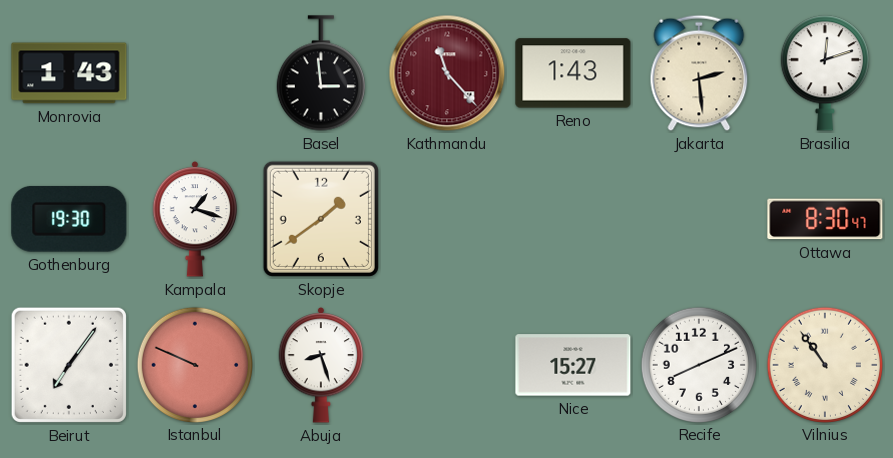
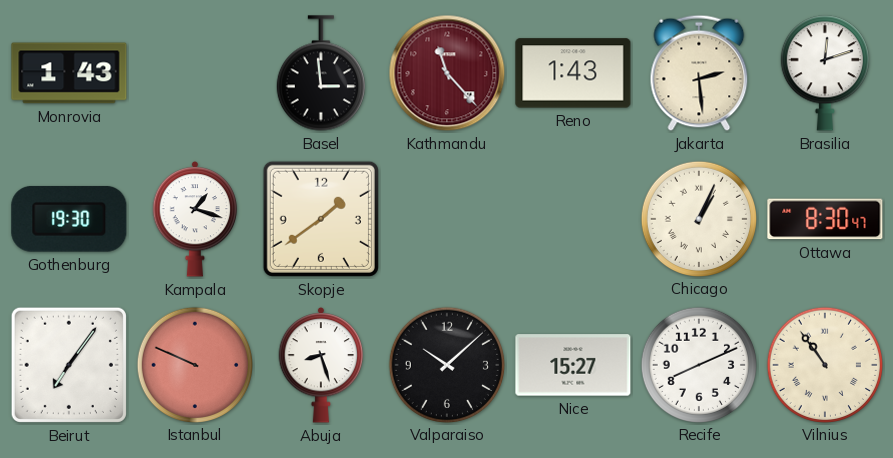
Chicago: none -> 1:04 (698, 218)
Valparaiso: none -> 10:08 (446, 364)
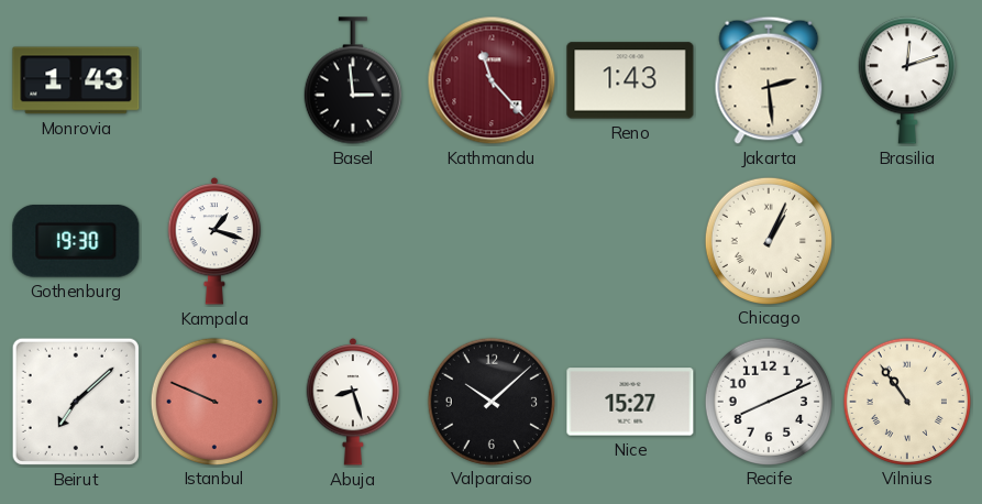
Skopje: 1:39 -> none (321, 219)
Ottawa: 8:30 -> none (825, 219)
Beirut: 7:06 -> 7:08 (76, 402)
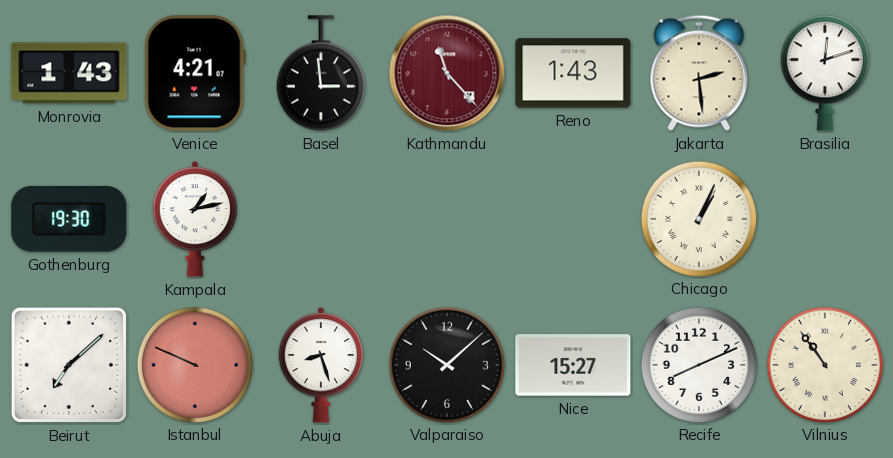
Venice: none -> 4:21 (195, 73)
Kampala: 1:18 -> 1:13 (195, 219)
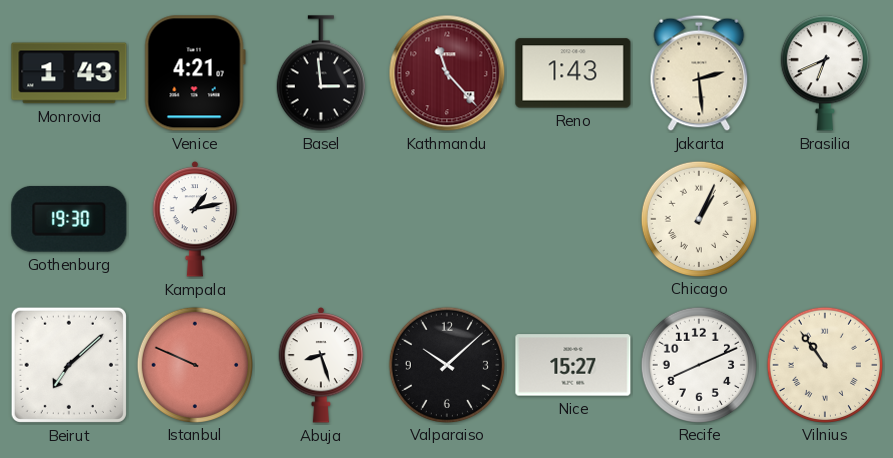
Brasilia: 12:12 -> 6:41 (825, 73)
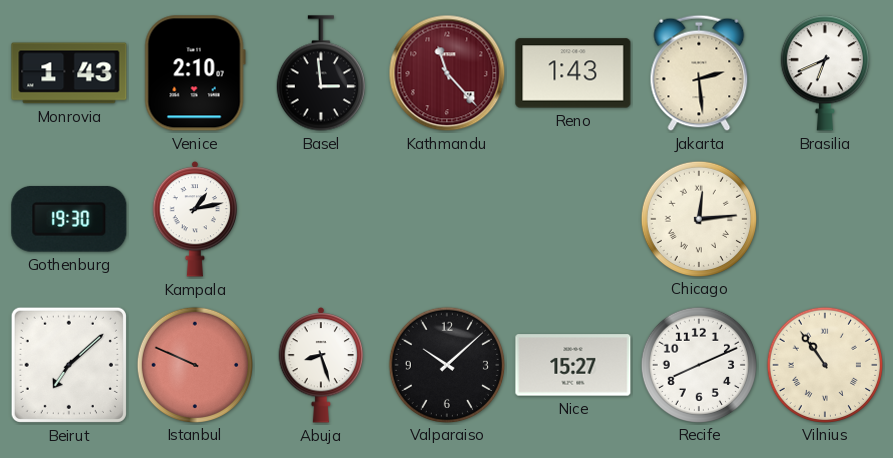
Venice: 4:21 -> 2:10 (195, 73)
Chicago: 1:04 -> 12:14 (698, 218)
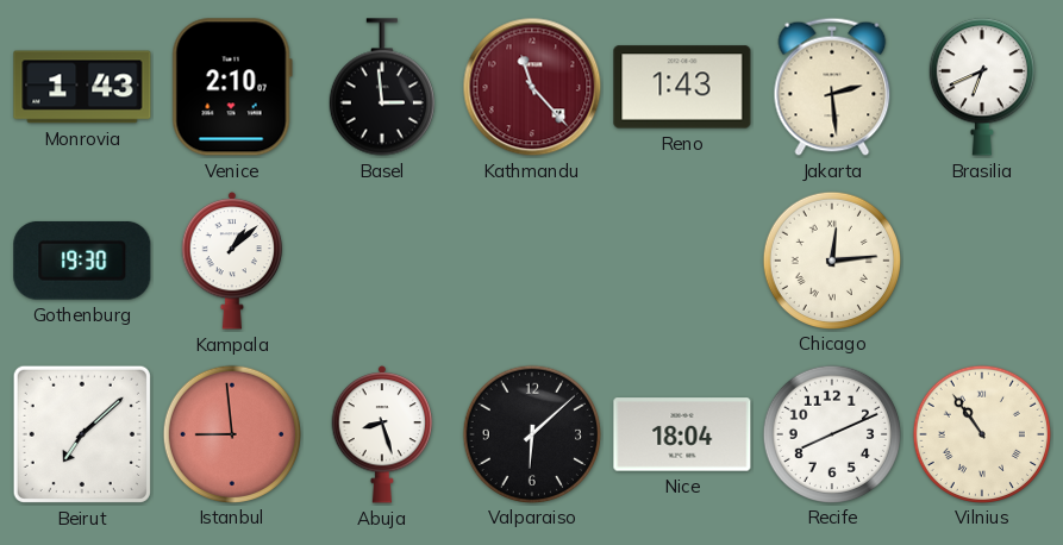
Kampala: 1:13 -> 1:08 (232, 261)
Istanbul: 9:49 -> 8:59 (231, 433)
Valparaiso: 10:08 -> 6:08 (531, 433)
Nice: 15:27 -> 18:04 (682, 434)
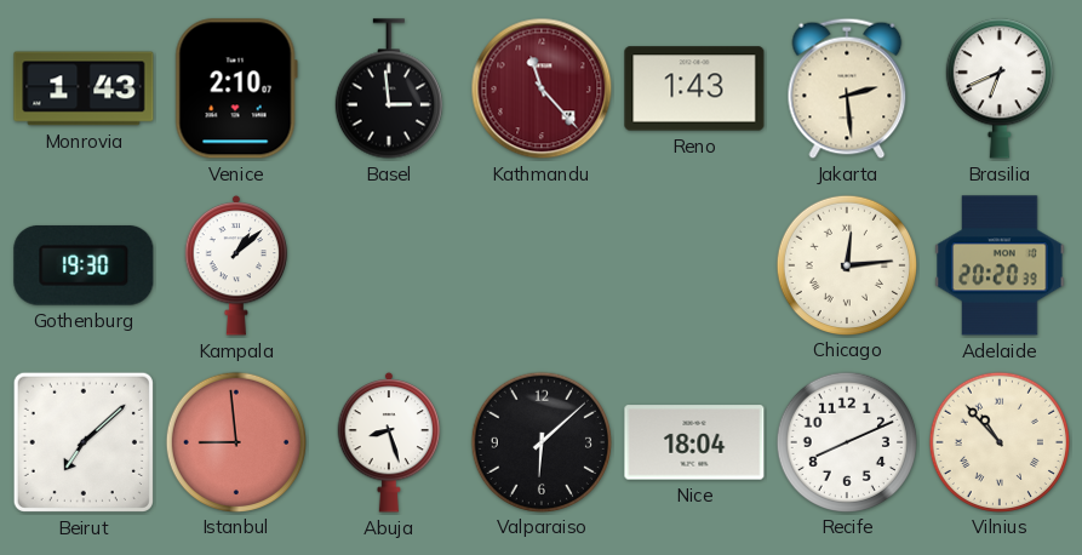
Adelaide: none -> 20:20 (1000, 265)
Vilnius: 10:54 -> 10:53 (998, 441)
